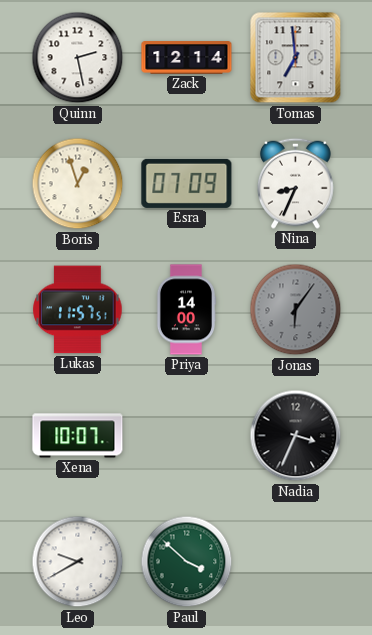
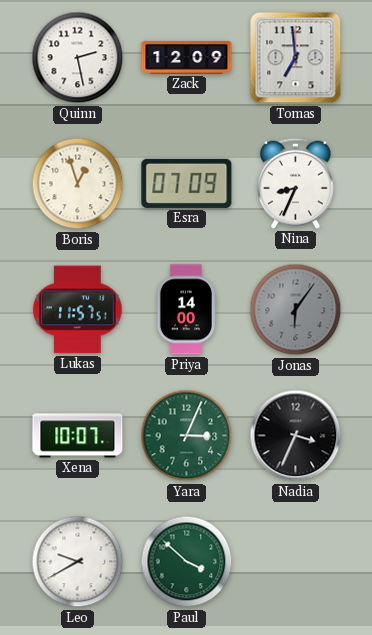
Zack: 12:14 -> 12:09 (187, 58)
Yara: none -> 3:04 (187, 436)
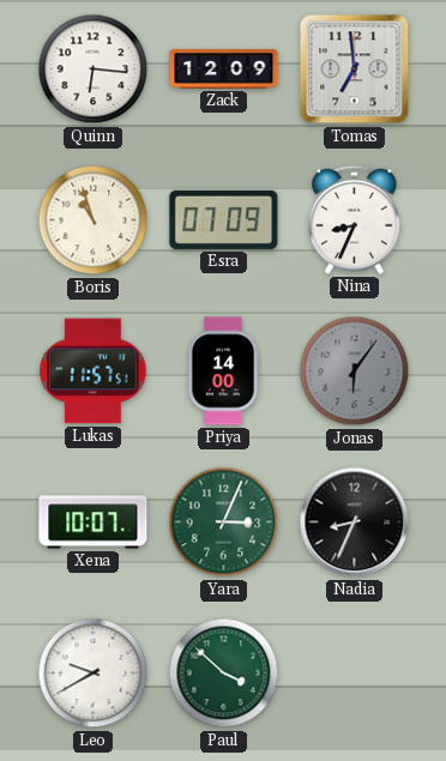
Quinn: 2:28 -> 6:16 (94, 70)
Boris: 12:57 -> 10:57 (94, 221)
Nadia: 3:34 -> 8:34 (355, 523)
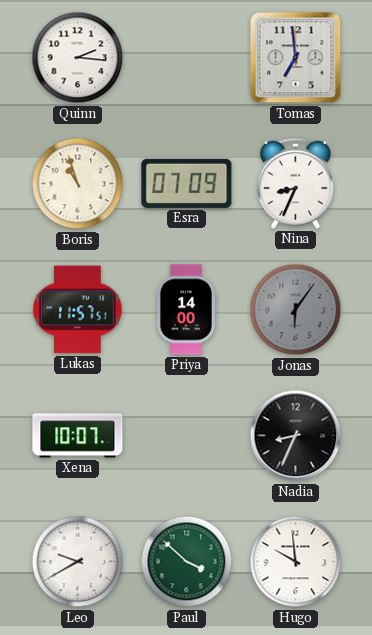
Quinn: 6:16 -> 2:16 (78, 58)
Zack: 12:09 -> none (224, 70)
Yara: 3:04 -> none (224, 523)
Hugo: none -> 9:59 (296, 562)
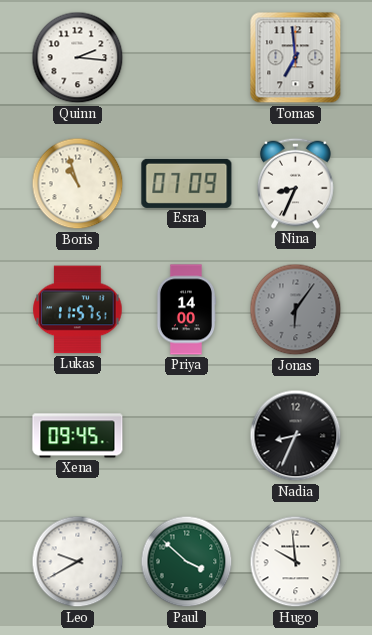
Xena: 10:07 -> 09:45 (78, 436)
